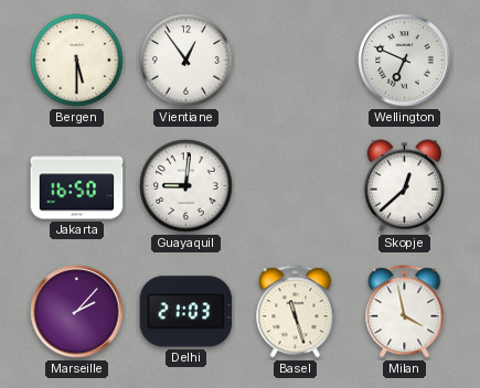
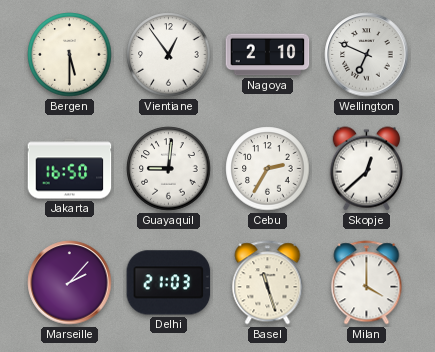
Nagoya: none -> 2:10 (268, 55)
Cebu: none -> 2:35 (268, 169)
Milan: 3:58 -> 4:00 (367, 283)
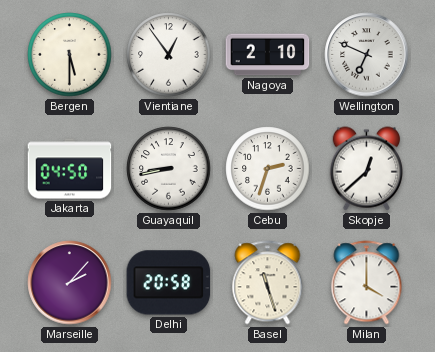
Jakarta: 16:50 -> 04:50 (70, 169)
Guayaquil: 9:01 -> 8:43 (169, 169)
Cebu: 2:35 -> 2:33 (268, 169)
Delhi: 21:03 -> 20:58 (169, 283)
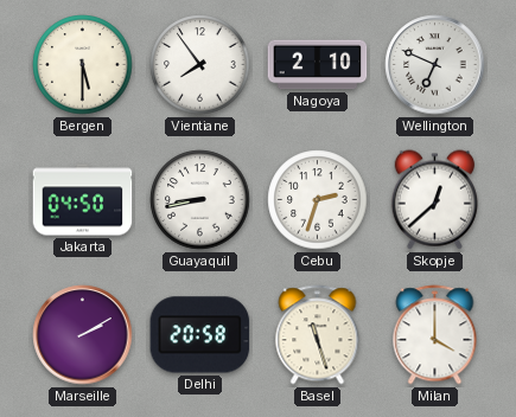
Vientiane: 12:54 -> 7:54 (200, 65)
Marseille: 2:07 -> 2:10 (83, 335)
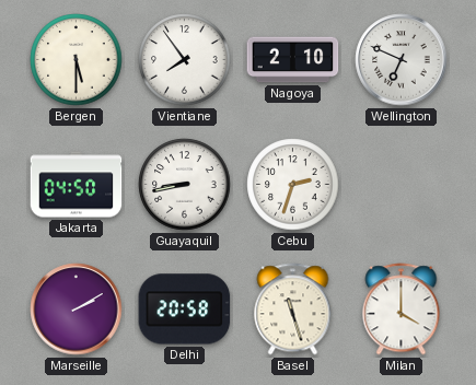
Skopje: 12:38 -> none (434, 200)
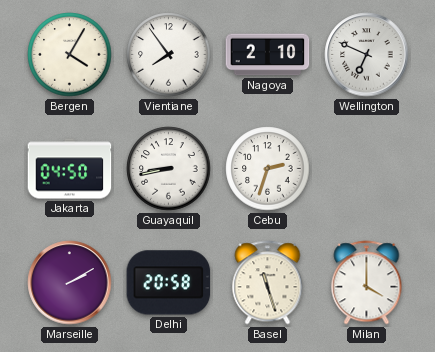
Bergen: 5:30 -> 4:05 (70, 55)
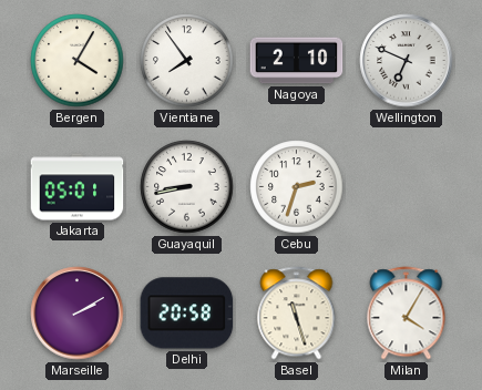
Jakarta: 04:50 -> 05:01 (78, 187)
Milan: 4:00 -> 4:05 (407, 314)
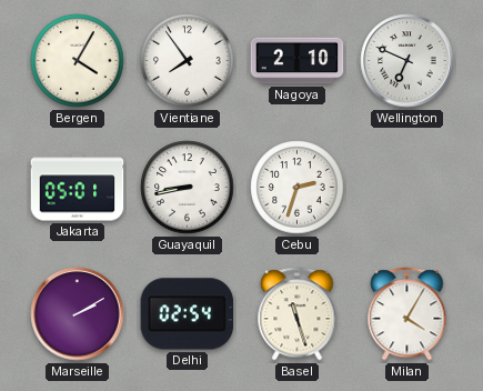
Delhi: 20:58 -> 02:54 (188, 314)
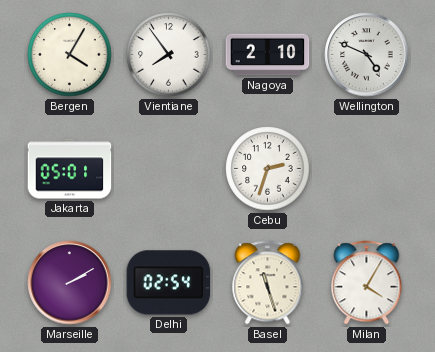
Wellington: 6:49 -> 4:49 (367, 55)
Guayaquil: 8:43 -> none (188, 188)
